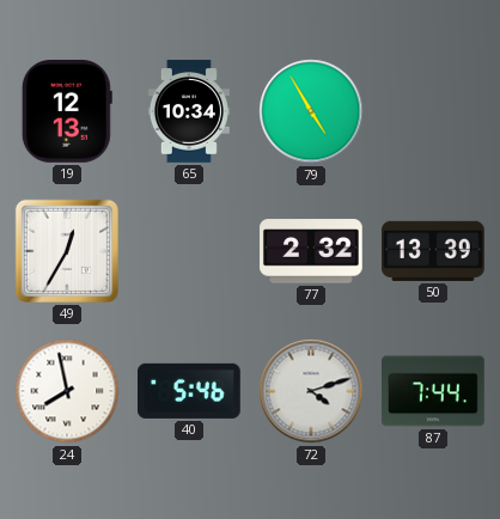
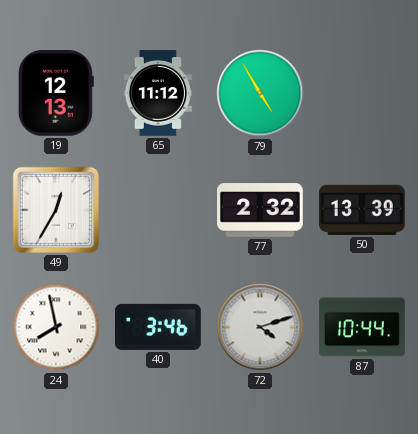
65: 10:34 -> 11:12 (158, 93)
40: 5:46 -> 3:46 (159, 327)
87: 7:44 -> 10:44 (362, 327)
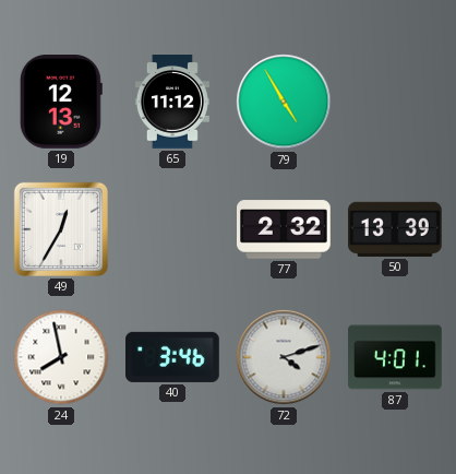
87: 10:44 -> 4:01 (395, 357)
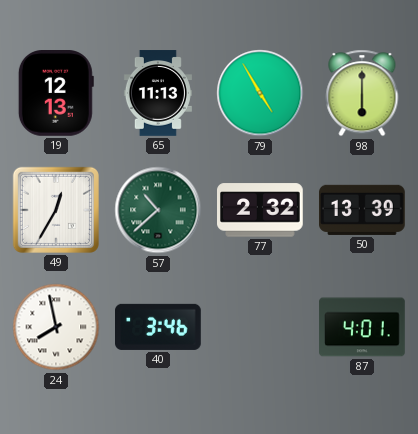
65: 11:12 -> 11:13 (158, 93)
98: none -> 6:00 (362, 93)
57: none -> 10:38 (158, 210)
72: 4:12 -> none (284, 357)
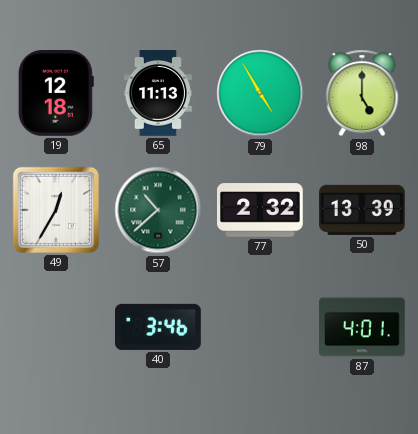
19: 12:13 -> 12:18 (56, 94)
98: 6:00 -> 5:00 (362, 93)
24: 7:58 -> none (56, 327)
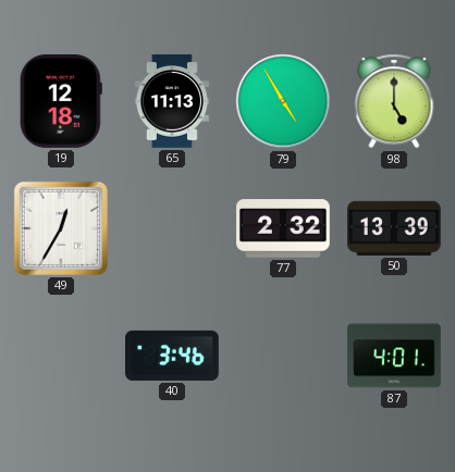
57: 10:38 -> none (158, 210)
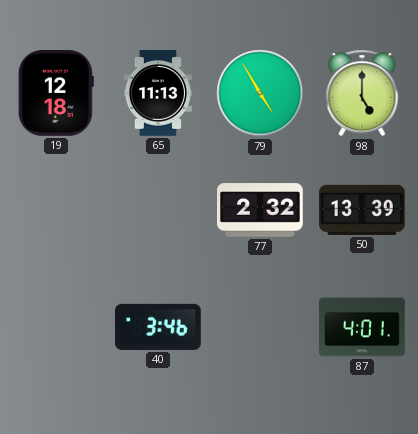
49: 12:35 -> none (61, 228)
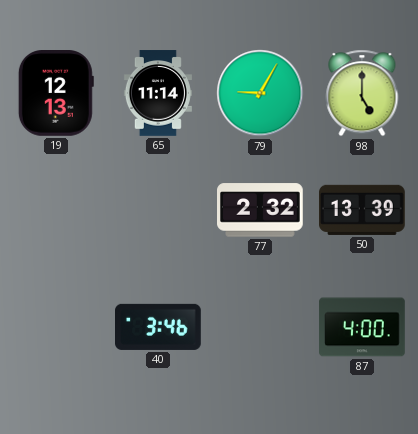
19: 12:18 -> 12:13 (56, 94)
65: 11:13 -> 11:14 (158, 93)
79: 4:55 -> 9:05 (260, 93)
87: 4:01 -> 4:00 (362, 327)
